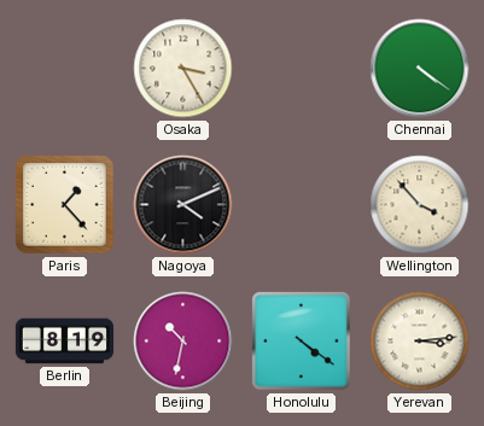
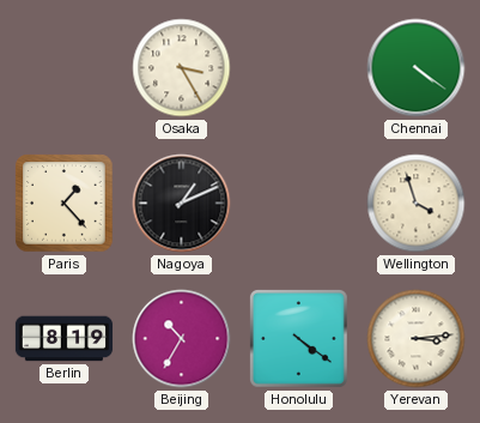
Nagoya: 4:11 -> 1:11 (182, 204)
Wellington: 3:53 -> 3:57 (417, 204)
Beijing: 10:32 -> 10:35 (182, 339)
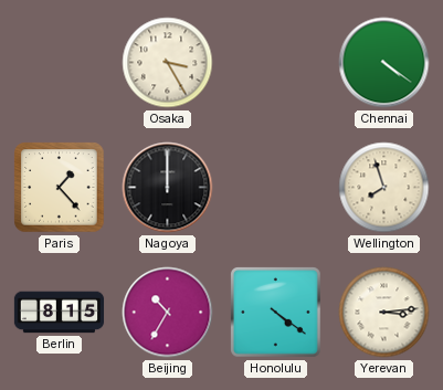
Nagoya: 1:11 -> 12:00 (168, 188)
Wellington: 3:57 -> 7:57 (384, 188)
Berlin: 8:19 -> 8:15 (60, 313)
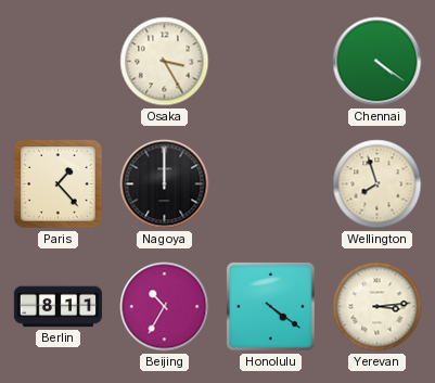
Berlin: 8:15 -> 8:11 (59, 307)
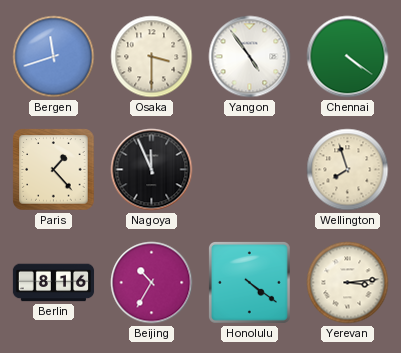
Bergen: none -> 11:42 (54, 57)
Osaka: 3:25 -> 3:30 (152, 57)
Yangon: none -> 4:54 (250, 57)
Nagoya: 12:00 -> 11:56 (152, 170)
Berlin: 8:11 -> 8:16 (54, 283)
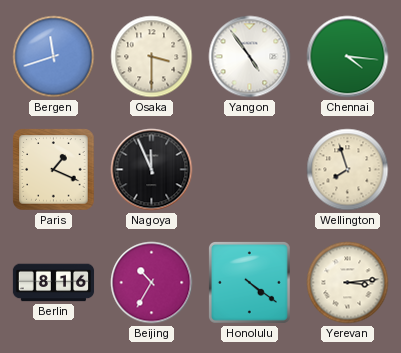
Chennai: 4:21 -> 4:16 (348, 57)
Paris: 1:23 -> 1:19 (54, 170)
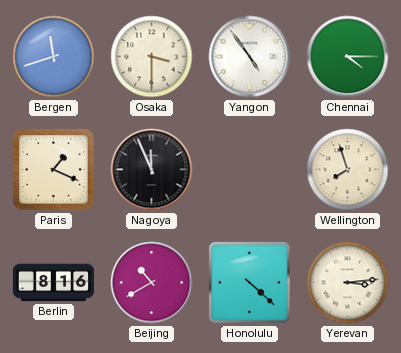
Chennai: 4:16 -> 4:15 (348, 57)
Beijing: 10:35 -> 10:40 (152, 283)
Honolulu: 4:21 -> 4:22 (249, 283)
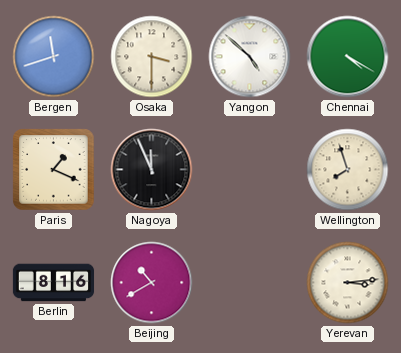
Yangon: 4:54 -> 4:52 (250, 57)
Chennai: 4:15 -> 4:20 (348, 57)
Honolulu: 4:22 -> none (249, 283)
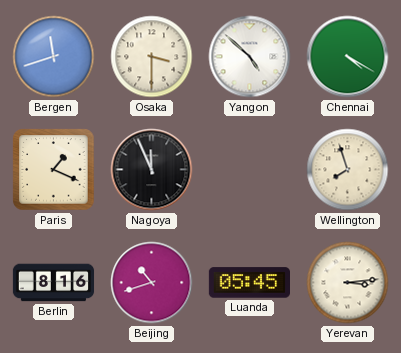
Beijing: 10:40 -> 10:42 (152, 283)
Luanda: none -> 05:45 (249, 283)
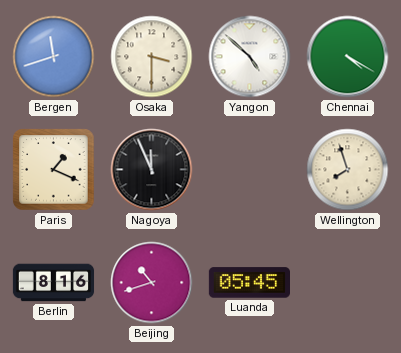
Yerevan: 3:14 -> none (348, 283)
